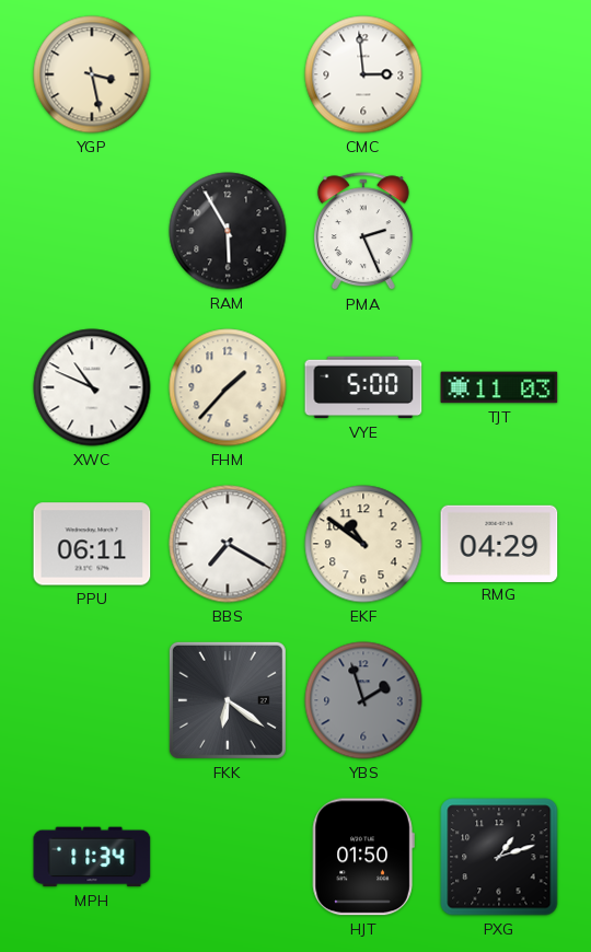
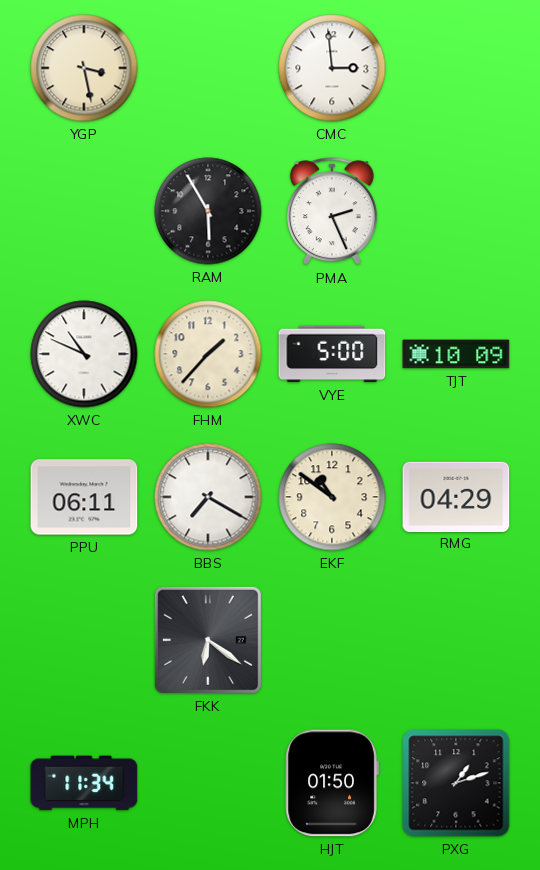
TJT: 11:03 -> 10:09 (456, 354)
YBS: 1:57 -> none (363, 700)
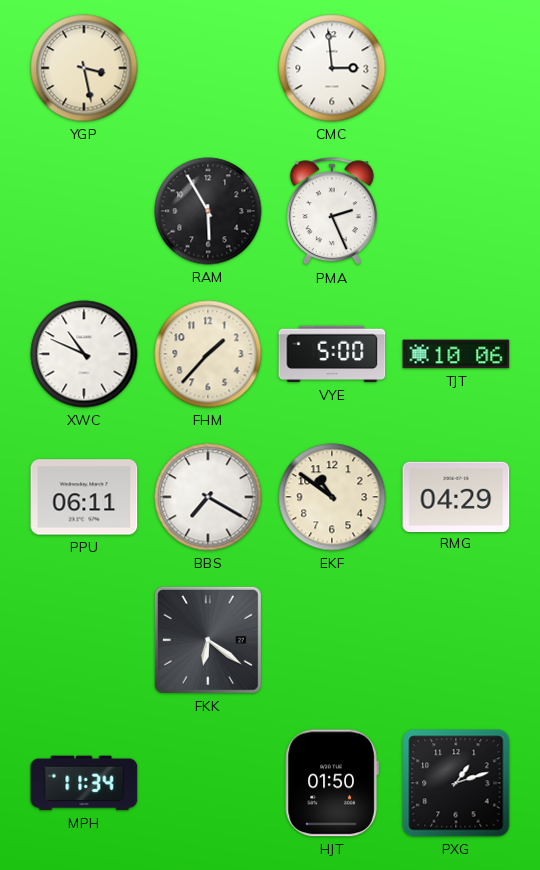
TJT: 10:09 -> 10:06 (456, 354)
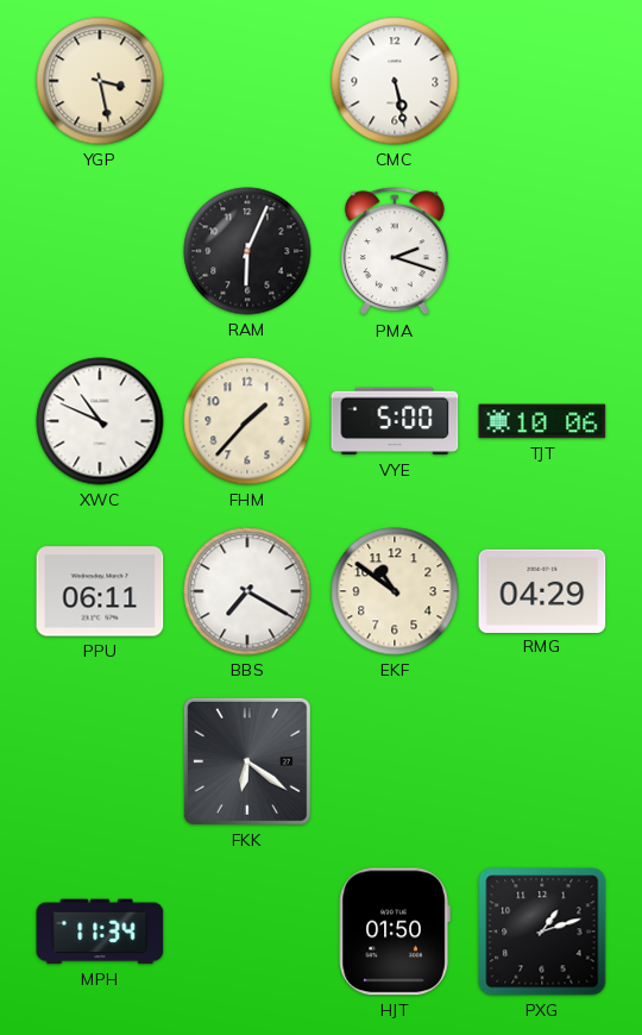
CMC: 2:59 -> 5:28 (395, 81)
RAM: 5:55 -> 6:04 (247, 251)
PMA: 2:26 -> 2:18 (395, 252)
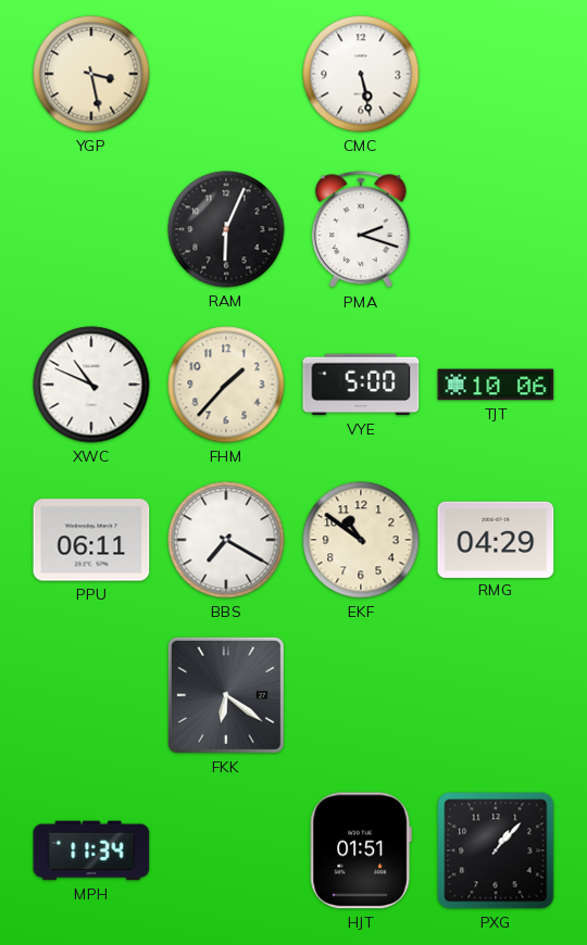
HJT: 01:50 -> 01:51 (361, 850)
PXG: 1:12 -> 1:07 (496, 850)
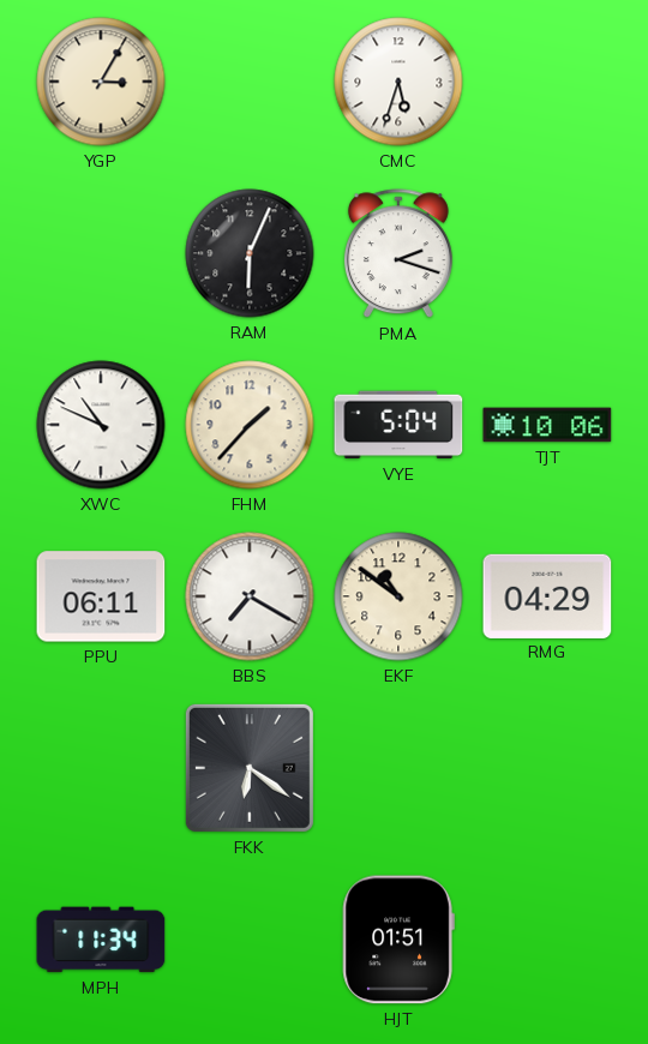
YGP: 3:28 -> 3:05 (101, 82)
CMC: 5:28 -> 5:33 (398, 82)
VYE: 5:00 -> 5:04 (398, 425)
PXG: 1:07 -> none (496, 850)
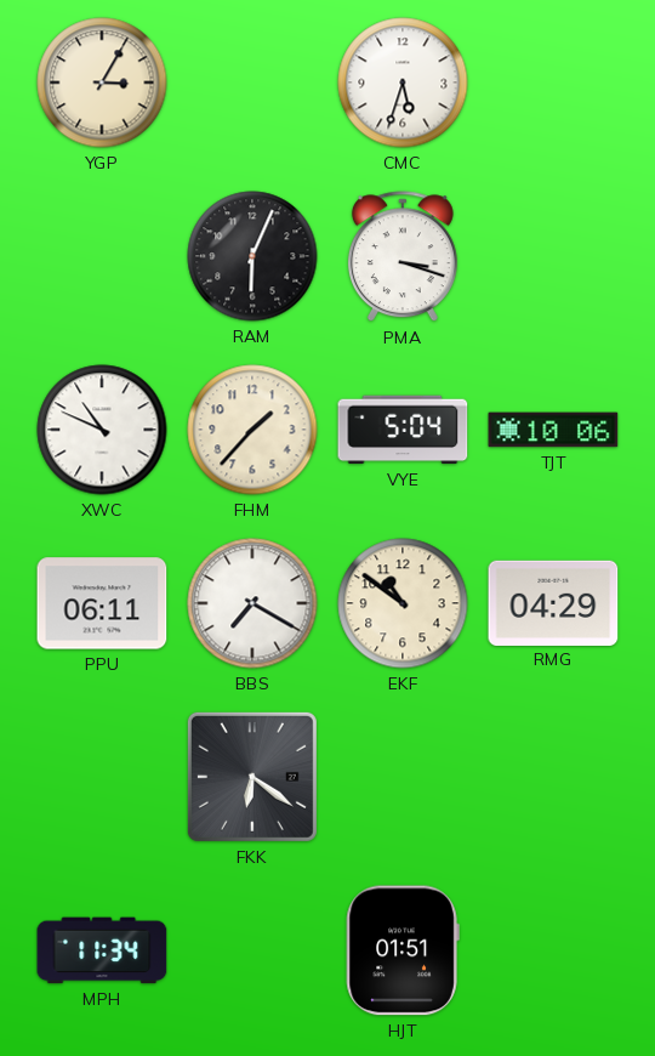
PMA: 2:18 -> 3:18 (403, 257)
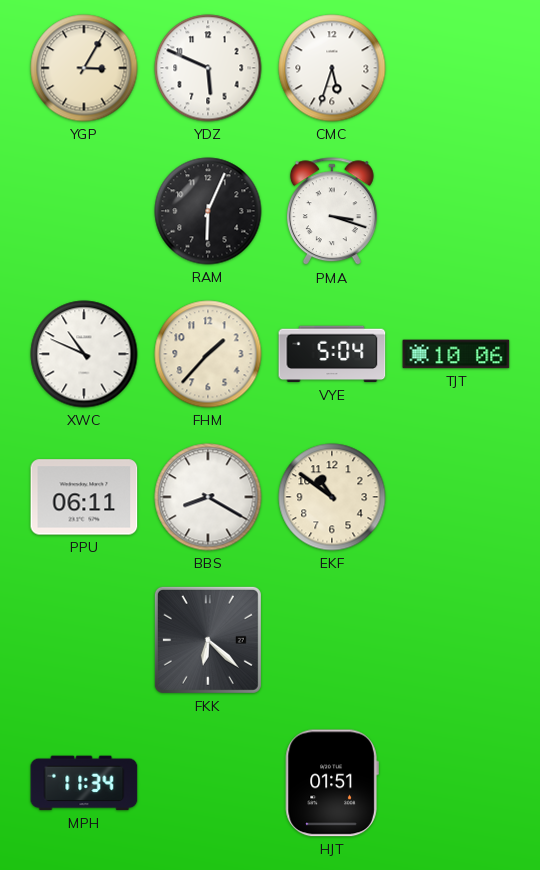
YDZ: none -> 5:49 (208, 68)
BBS: 7:20 -> 8:20 (208, 497)
RMG: 04:29 -> none (553, 602)
FKK: 6:21 -> 6:22 (208, 640)
